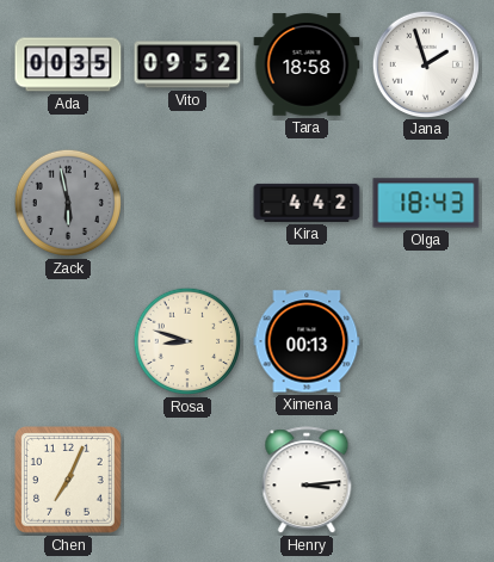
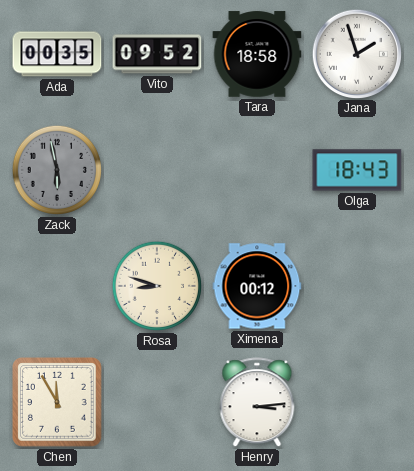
Kira: 4:42 -> none (307, 203)
Ximena: 00:13 -> 00:12 (257, 286)
Chen: 7:04 -> 11:55 (57, 402)
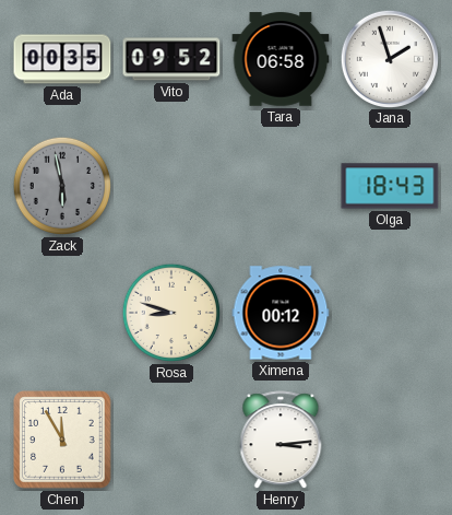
Tara: 18:58 -> 06:58 (281, 59)
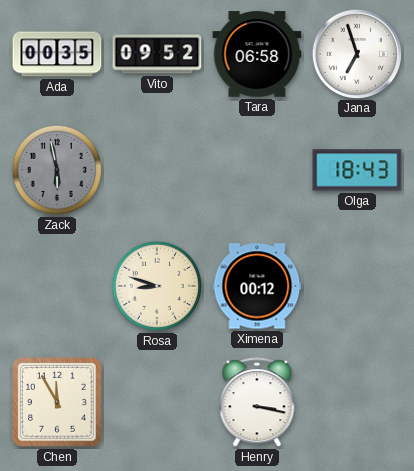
Jana: 1:57 -> 6:57 (356, 53)
Henry: 3:14 -> 3:17 (257, 403)
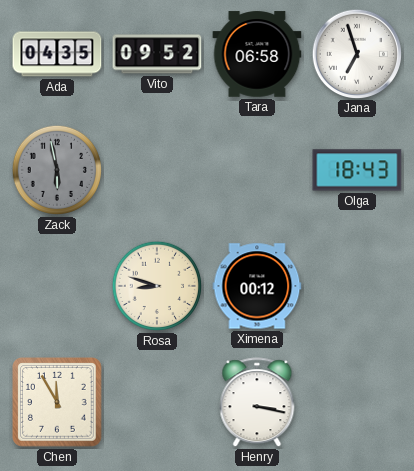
Ada: 00:35 -> 04:35 (57, 54)
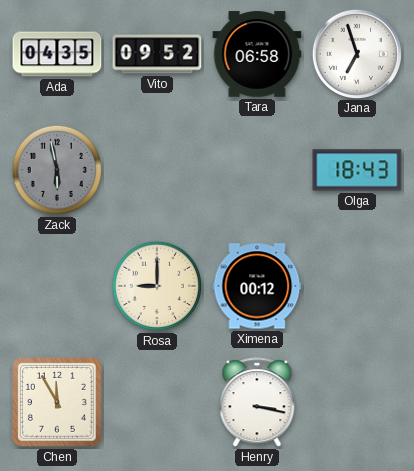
Rosa: 8:48 -> 9:00 (157, 286)
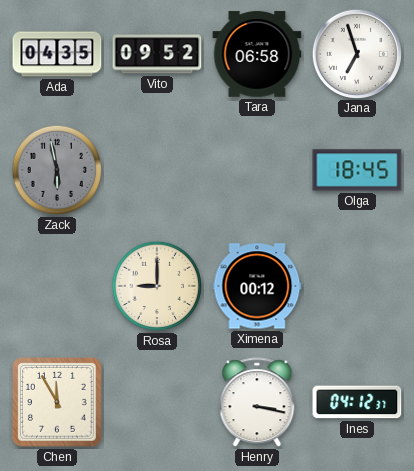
Olga: 18:43 -> 18:45 (357, 170)
Ines: none -> 04:12 (357, 402)
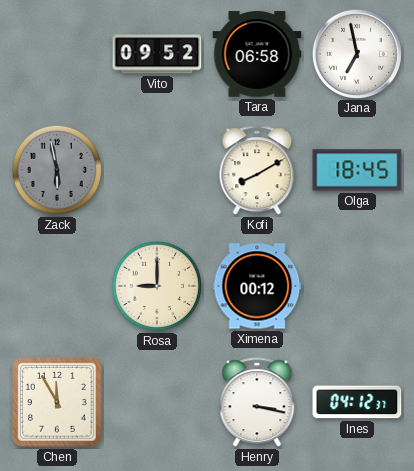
Ada: 04:35 -> none (57, 54)
Jana: 6:57 -> 6:58 (356, 53)
Kofi: none -> 8:10 (257, 171)
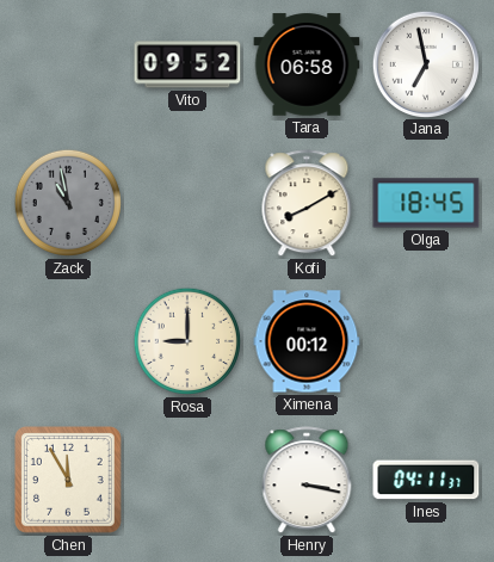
Zack: 5:58 -> 10:58 (68, 203)
Ines: 04:12 -> 04:11 (426, 480)
